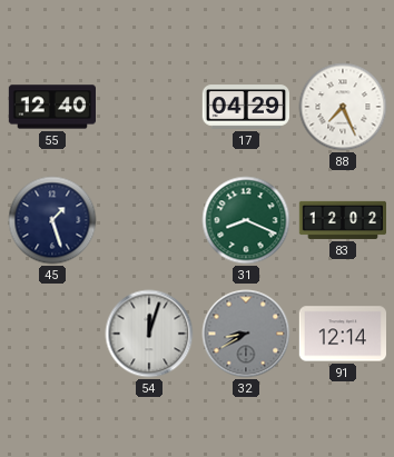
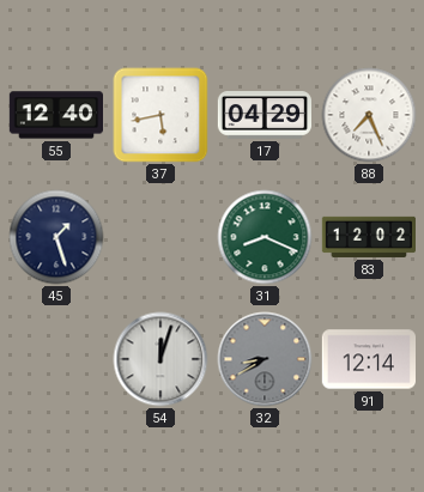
37: none -> 5:43 (160, 115)
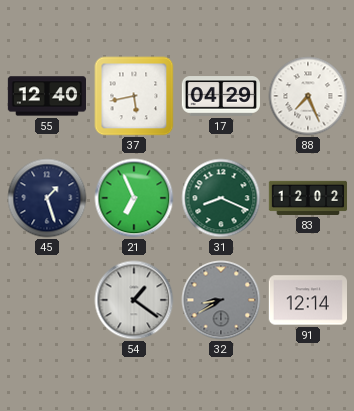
21: none -> 6:56 (134, 198)
54: 12:03 -> 1:21 (134, 300)
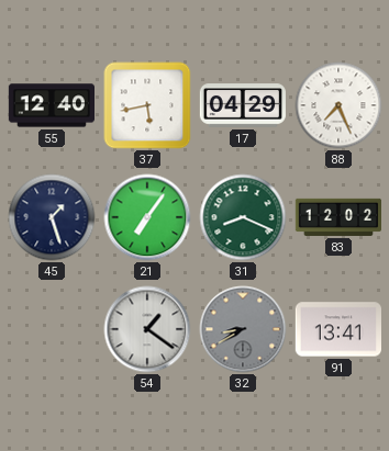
21: 6:56 -> 7:06 (147, 217)
91: 12:14 -> 13:41 (337, 329)
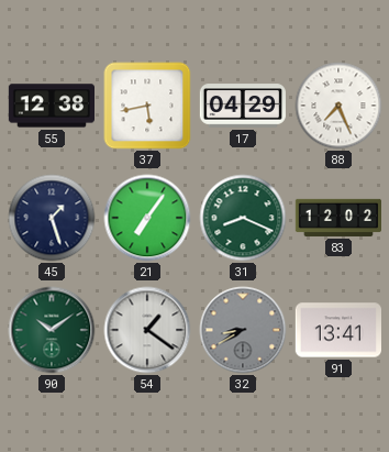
55: 12:40 -> 12:38 (51, 106)
90: none -> 10:09 (52, 330)
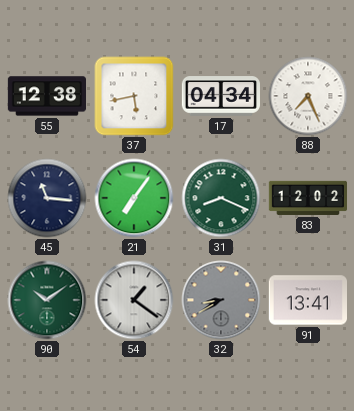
17: 04:29 -> 04:34 (221, 96)
45: 1:27 -> 11:16 (47, 198)
